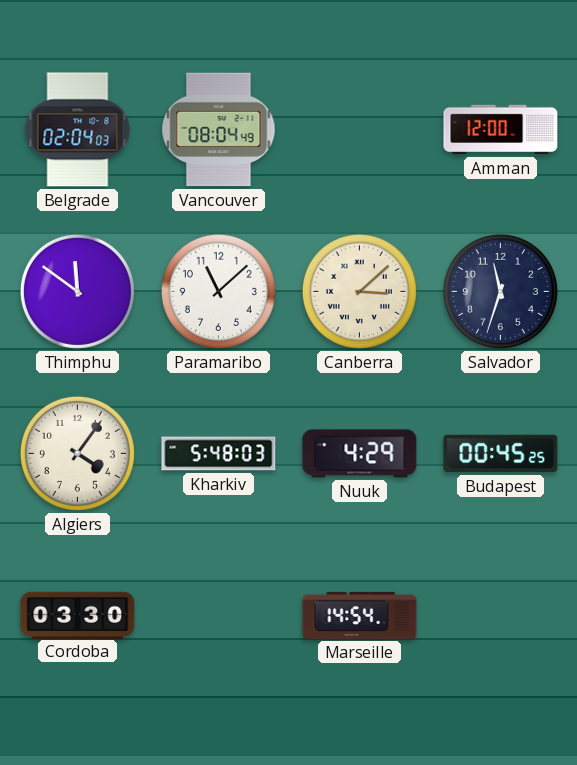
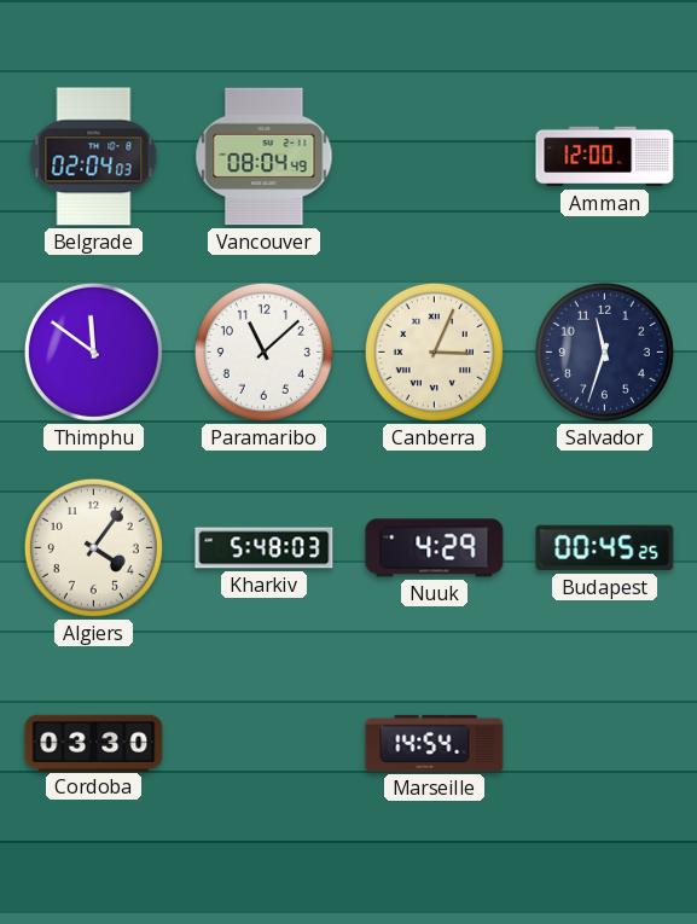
Canberra: 3:08 -> 3:04 (434, 351)
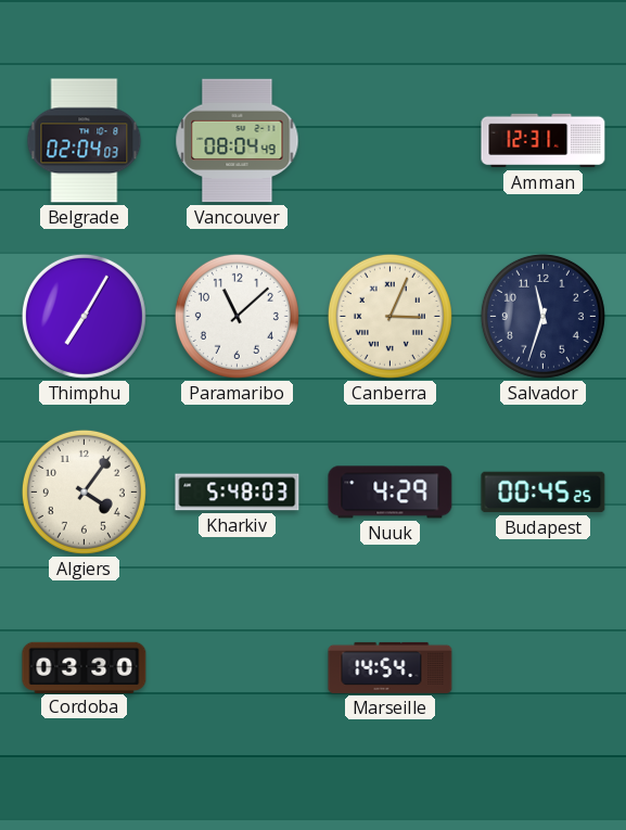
Amman: 12:00 -> 12:31 (544, 141)
Thimphu: 11:51 -> 7:05 (84, 316)
